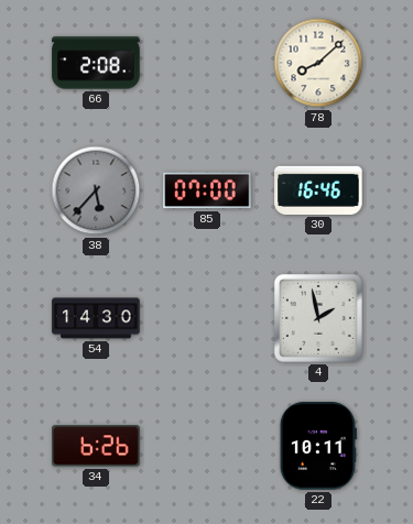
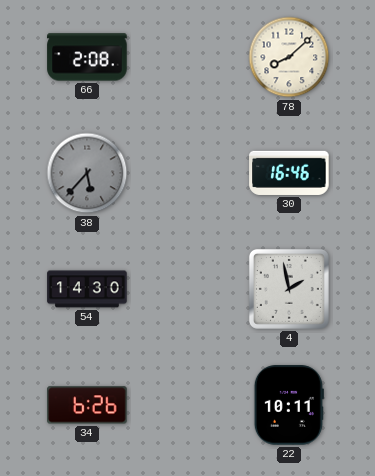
85: 07:00 -> none (207, 190)
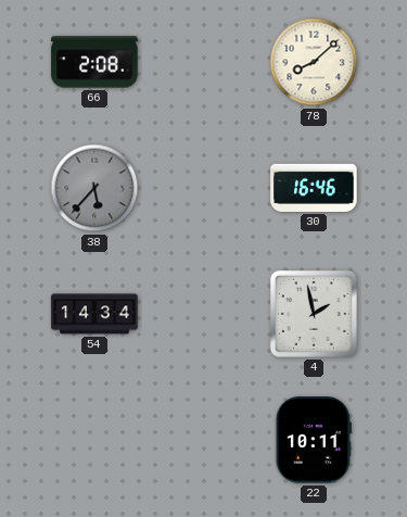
54: 14:30 -> 14:34 (94, 314)
34: 6:26 -> none (87, 405)
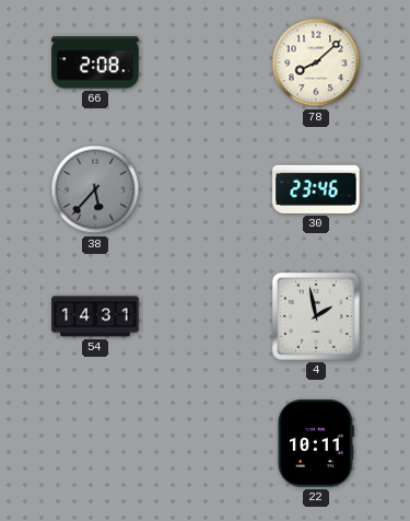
30: 16:46 -> 23:46 (316, 189)
54: 14:34 -> 14:31 (95, 316)
